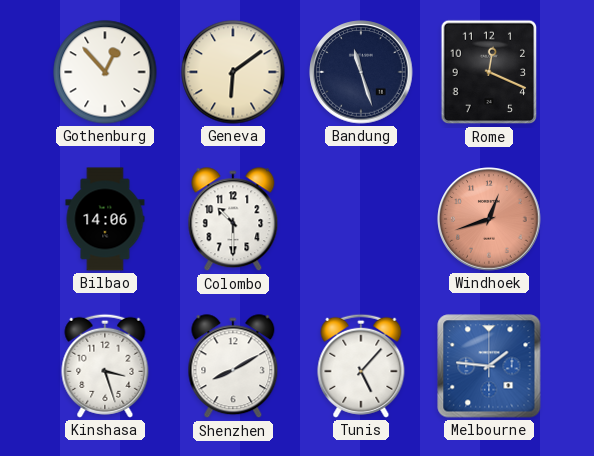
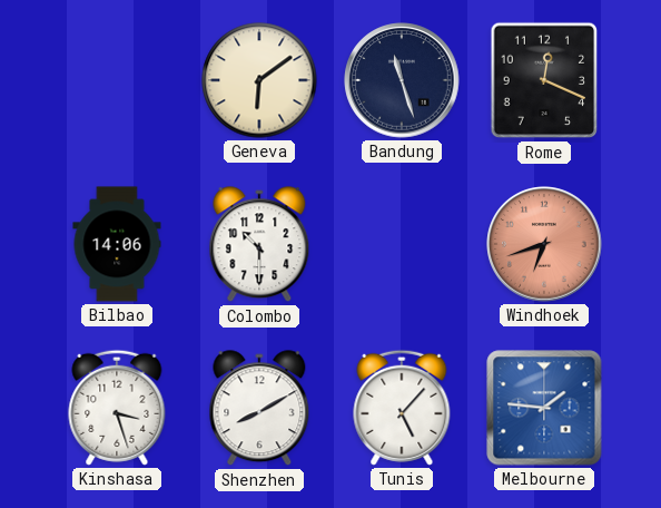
Gothenburg: 12:53 -> none (105, 72)
Windhoek: 12:42 -> 6:42 (544, 244)
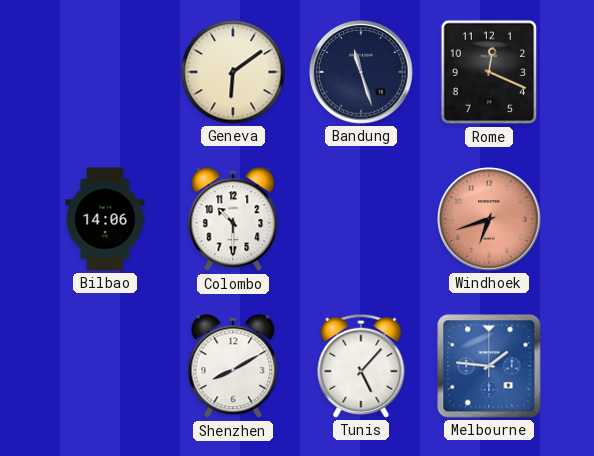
Kinshasa: 3:27 -> none (117, 408)
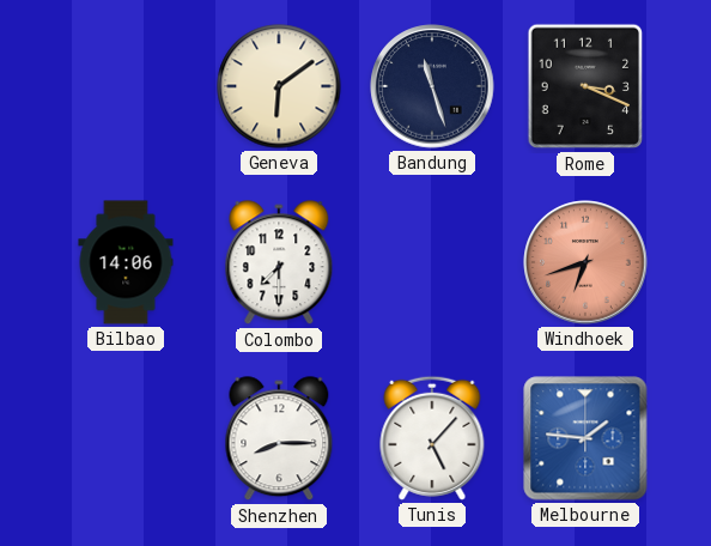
Rome: 12:19 -> 3:19 (585, 86)
Colombo: 10:30 -> 7:30 (279, 263)
Shenzhen: 8:10 -> 8:15 (279, 439)
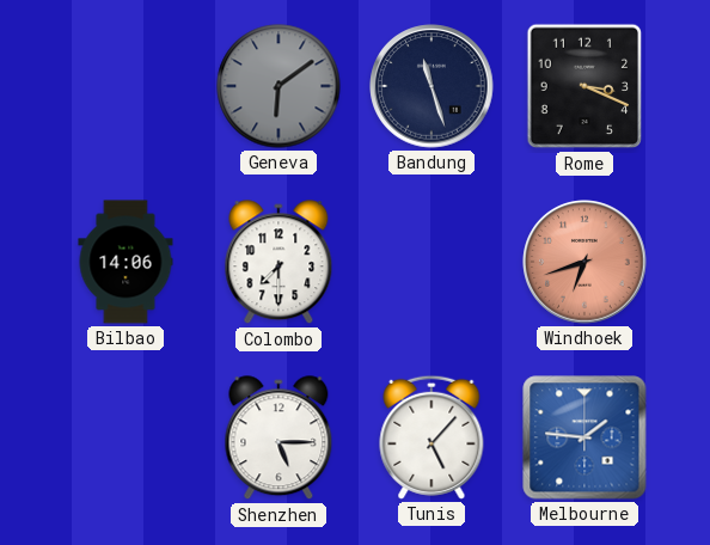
Geneva dial: cream -> grey (279, 86)
Shenzhen: 8:15 -> 5:15 (279, 439)
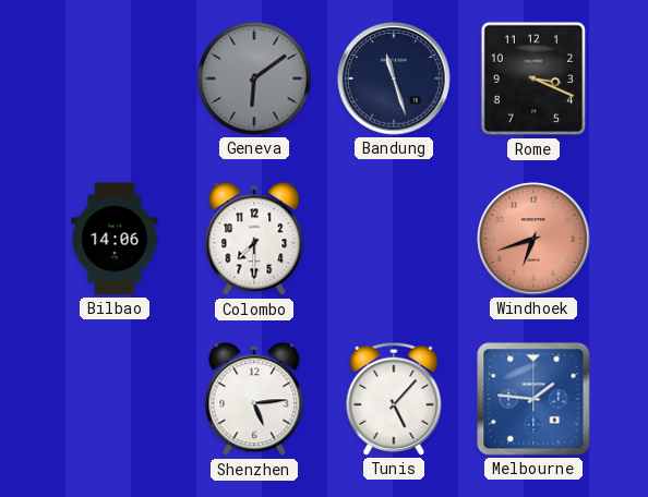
Shenzhen: 5:15 -> 5:14 (254, 400)
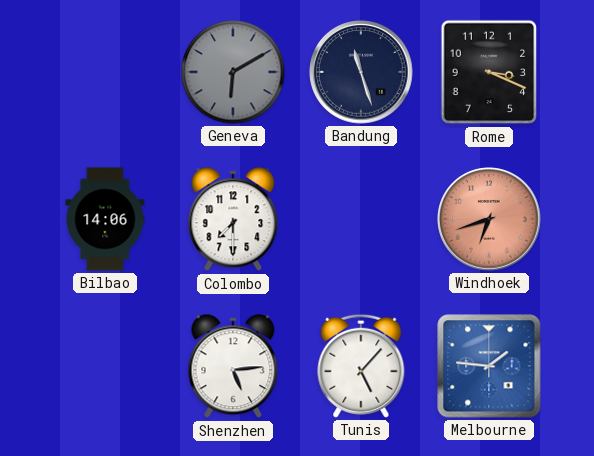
Geneva: 6:09 -> 6:10 (233, 72)
